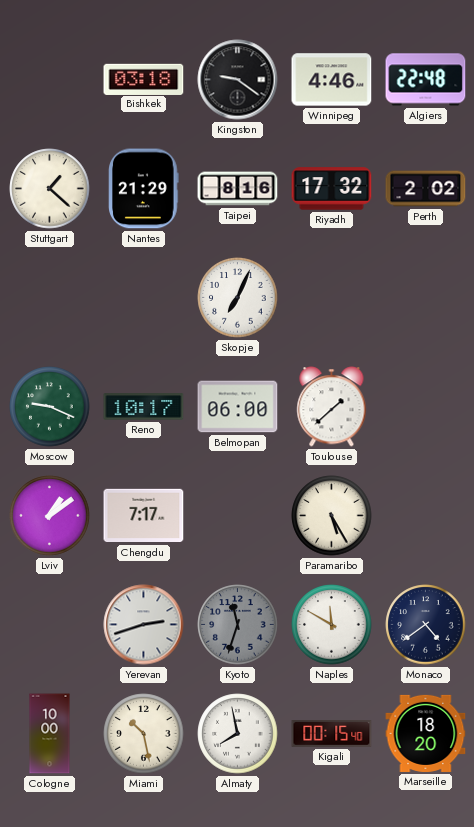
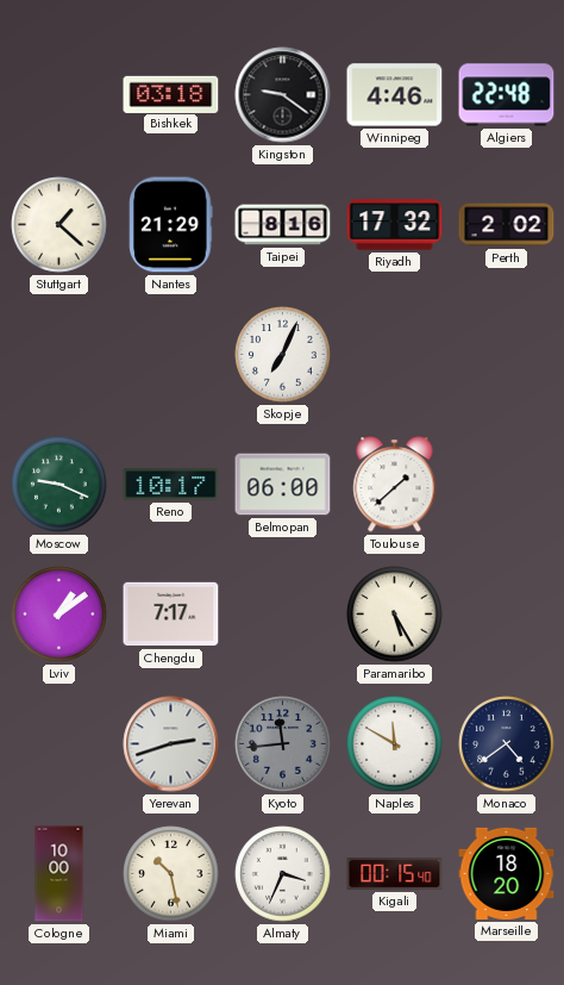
Kyoto: 11:33 -> 11:44 (283, 744)
Almaty: 7:58 -> 3:34 (283, 874)
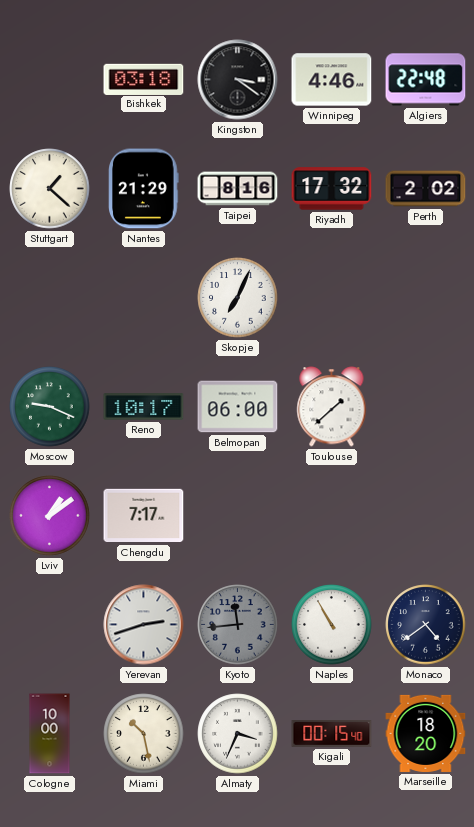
Kingston: 9:21 -> 3:21 (238, 80)
Paramaribo: 5:25 -> none (395, 615)
Naples: 11:50 -> 10:55 (332, 625)
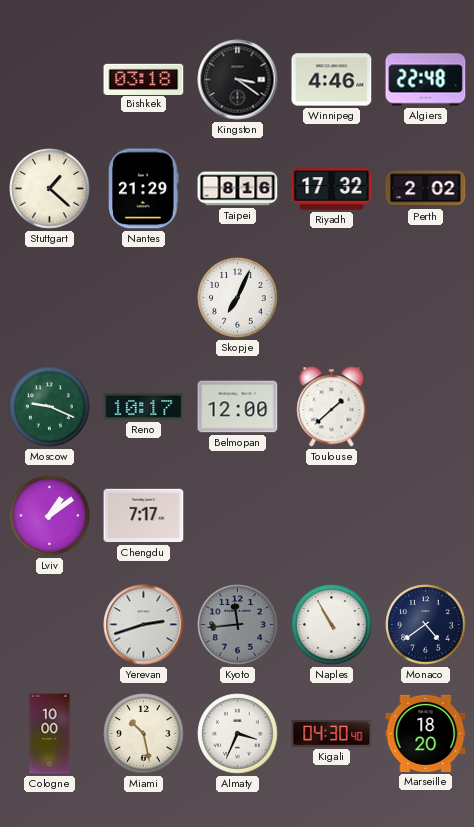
Belmopan: 06:00 -> 12:00 (238, 407)
Kigali: 00:15 -> 04:30 (332, 734)
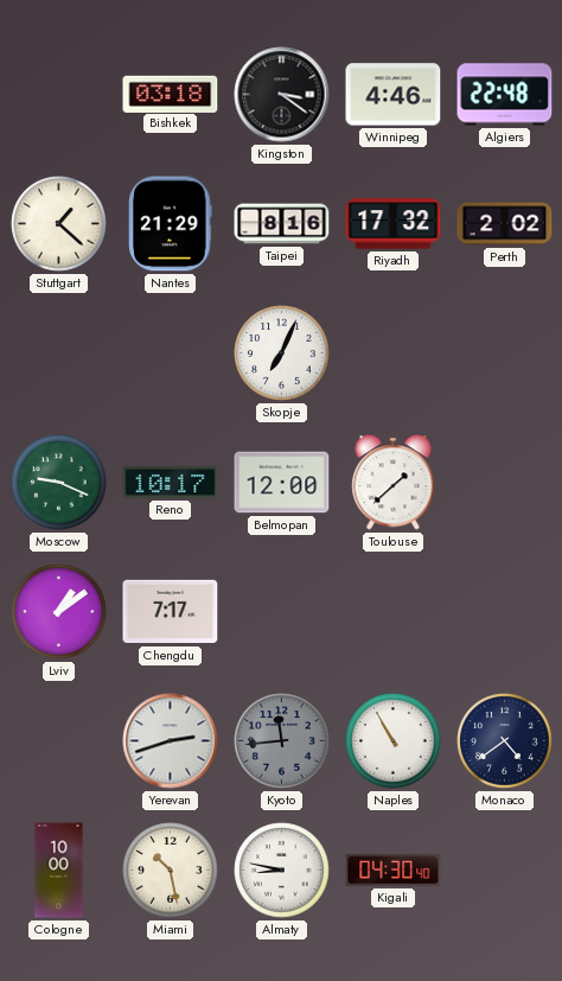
Almaty: 3:34 -> 8:47 (282, 871)
Marseille: 18:20 -> none (426, 733)
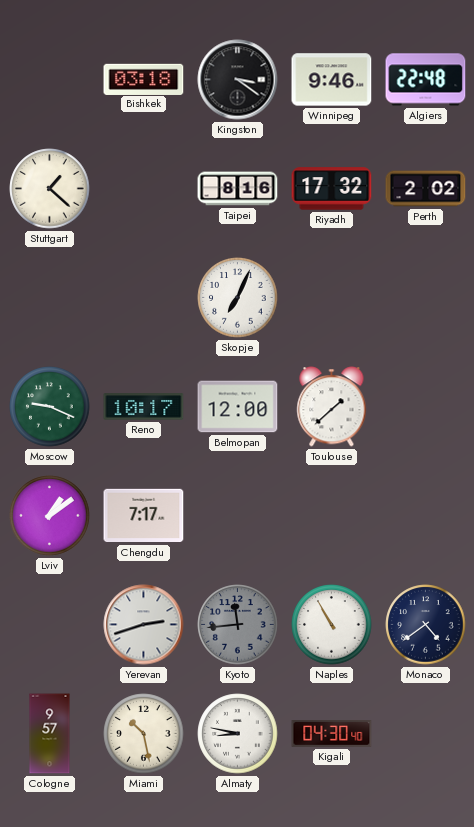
Winnipeg: 4:46 -> 9:46 (332, 80)
Nantes: 21:29 -> none (171, 224)
Cologne: 10:00 -> 9:57 (50, 734)
